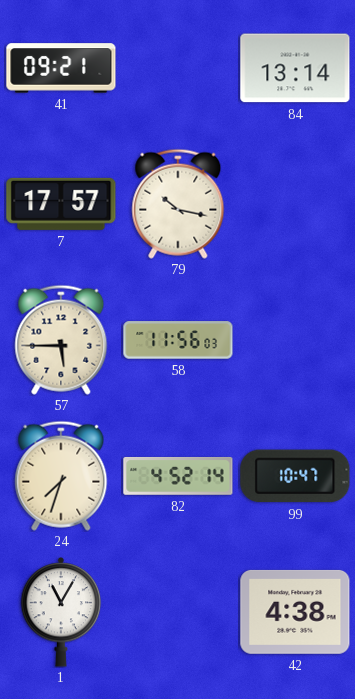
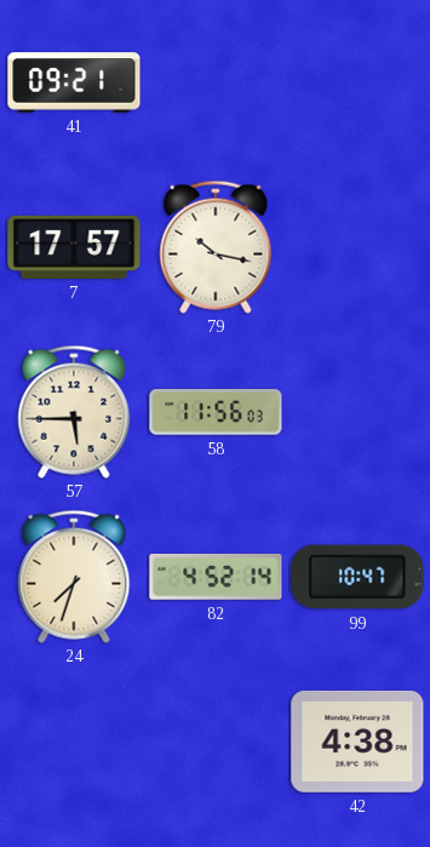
84: 13:14 -> none (295, 68)
1: 11:05 -> none (61, 613)
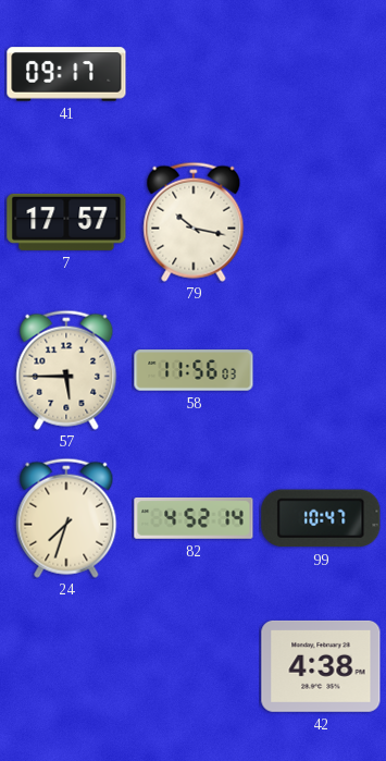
41: 09:21 -> 09:17 (66, 74)
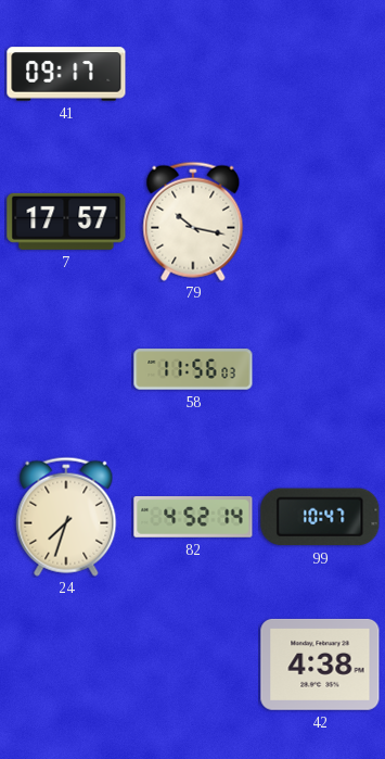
57: 5:45 -> none (66, 370)
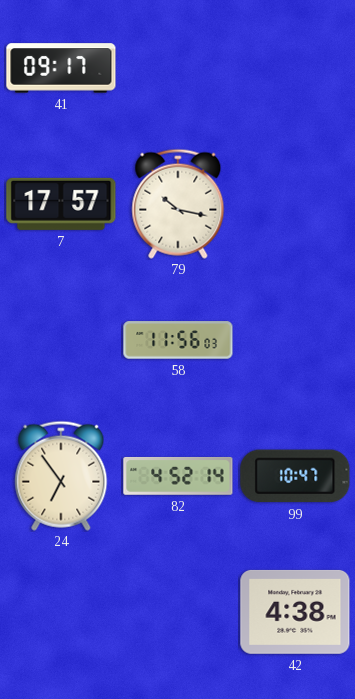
24: 7:33 -> 6:54 (61, 476)
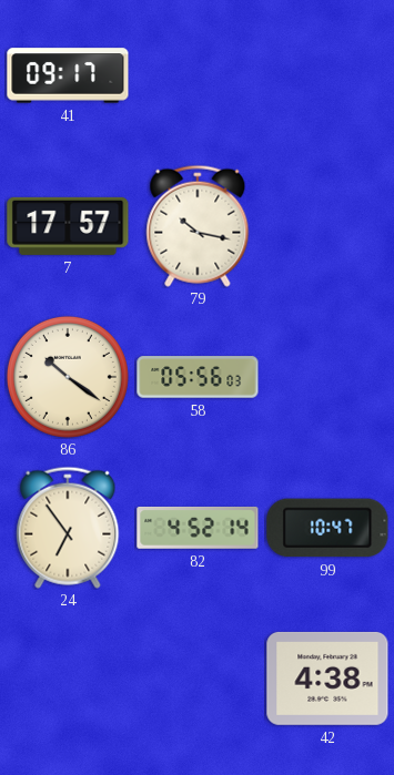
86: none -> 10:21 (68, 377)
58: 11:56 -> 05:56 (198, 377)
